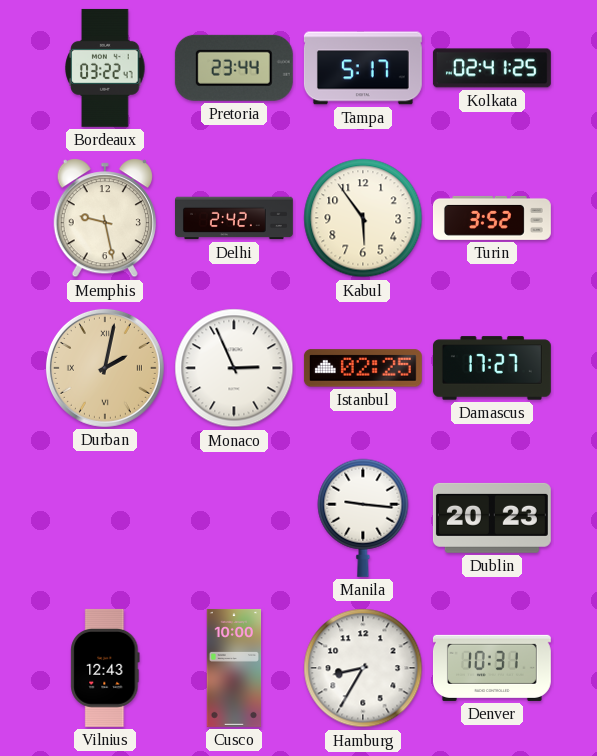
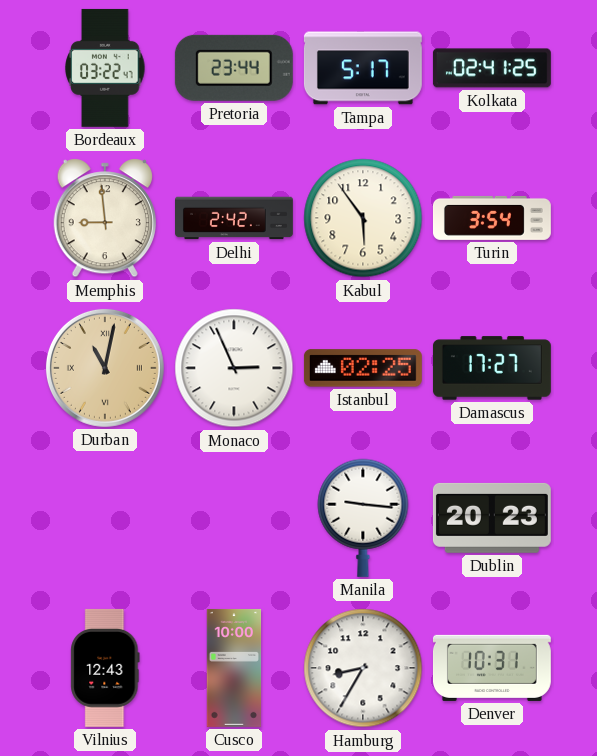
Memphis: 9:28 -> 8:59 (105, 218)
Turin: 3:52 -> 3:54 (492, 218)
Durban: 2:02 -> 11:02 (105, 368)
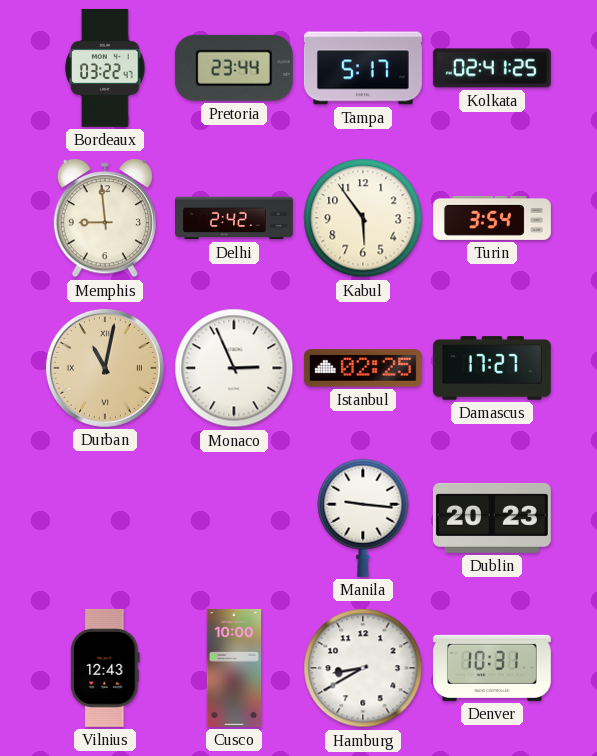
Hamburg: 8:35 -> 8:40 (363, 668)
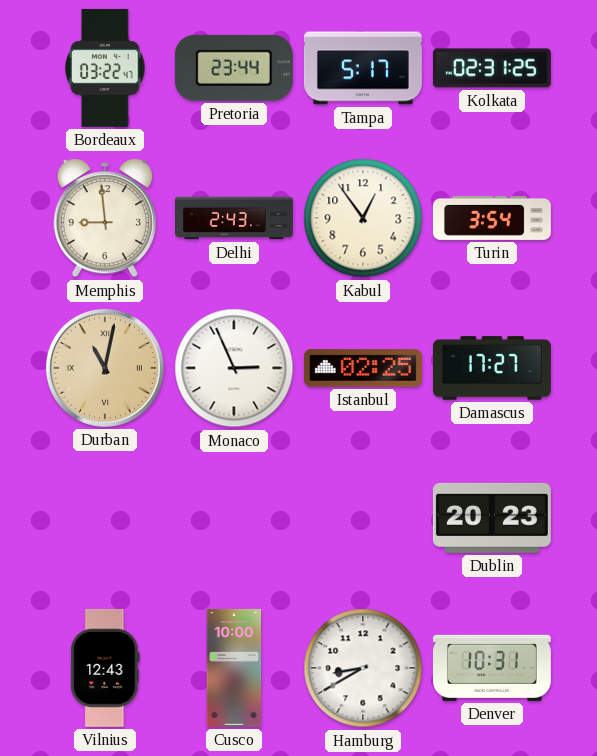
Kolkata: 02:41 -> 02:31 (492, 68)
Delhi: 2:42 -> 2:43 (235, 218)
Kabul: 5:54 -> 12:54 (363, 218)
Manila: 9:16 -> none (363, 518)
